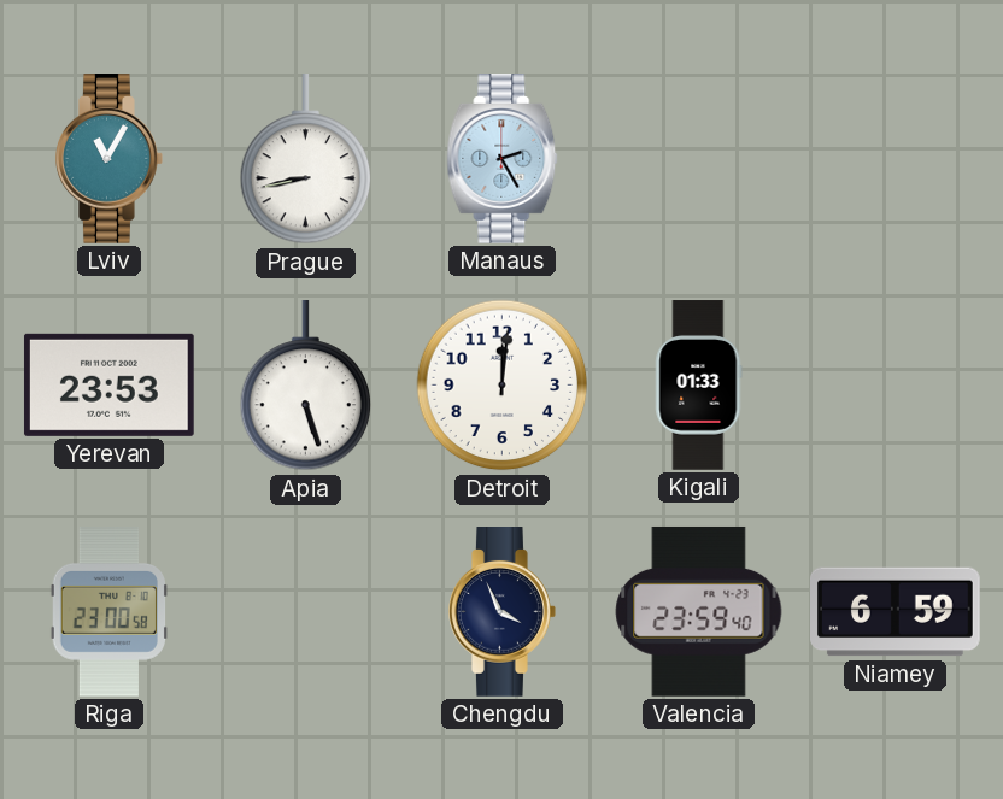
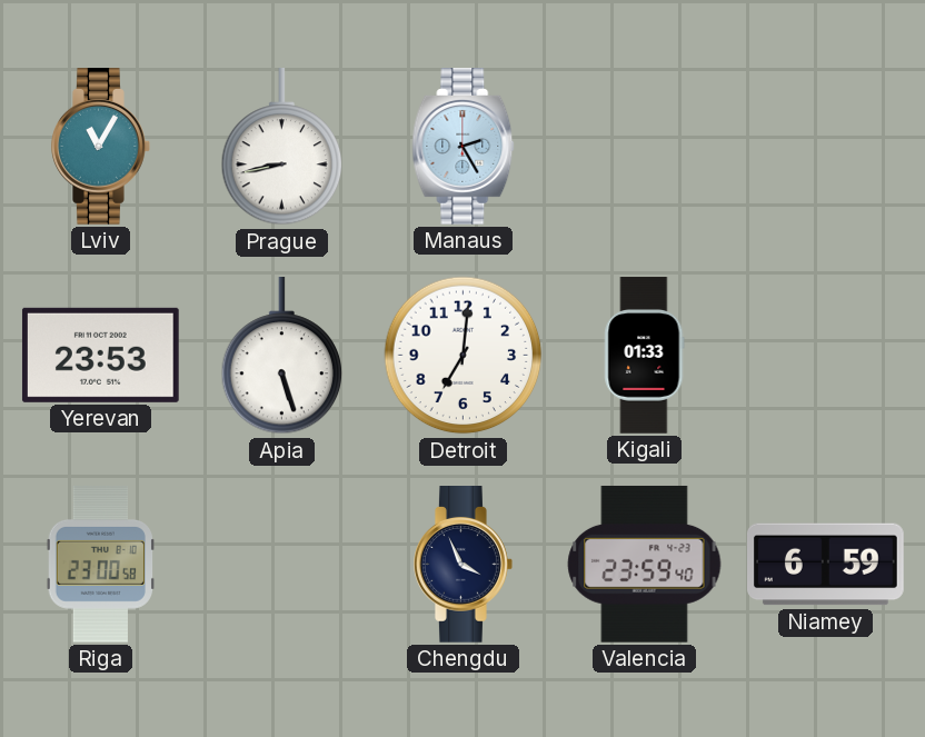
Detroit: 12:01 -> 7:01 (464, 356)
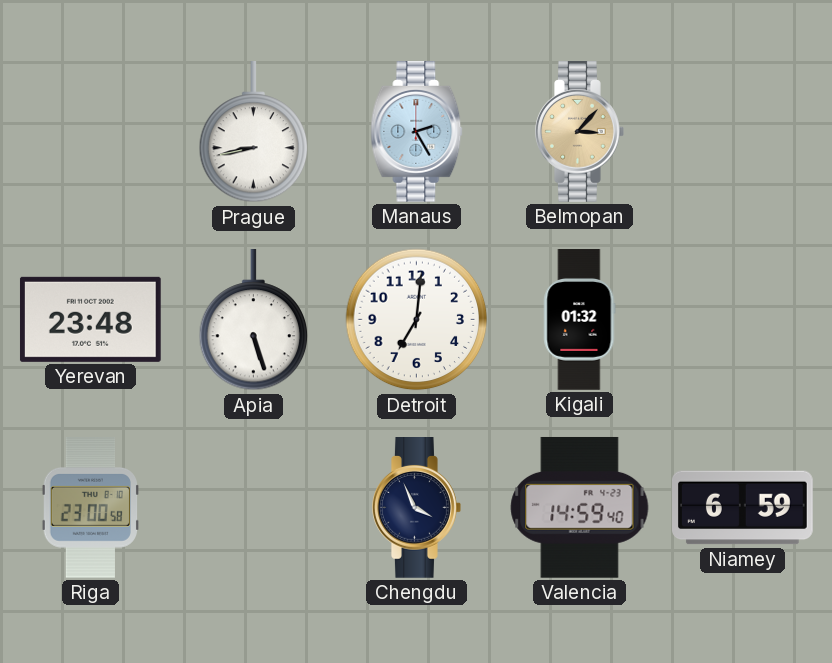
Lviv: 11:05 -> none (101, 147)
Belmopan: none -> 3:07 (580, 132)
Yerevan: 23:53 -> 23:48 (90, 319)
Kigali: 01:33 -> 01:32 (580, 320)
Valencia: 23:59 -> 14:59 (580, 507)
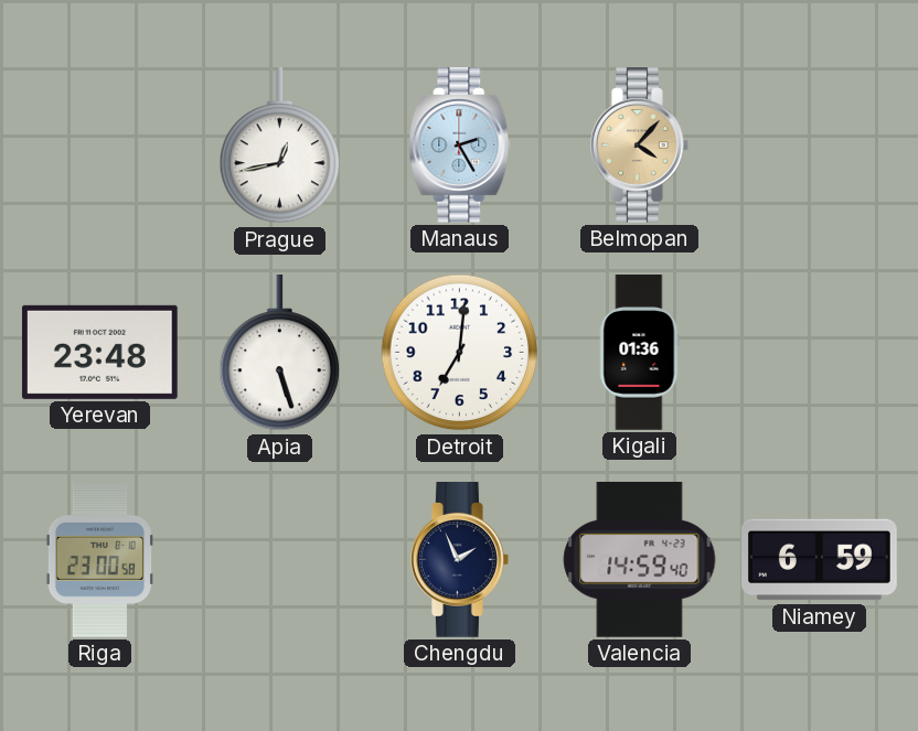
Prague: 8:43 -> 12:43 (280, 146)
Belmopan: 3:07 -> 4:07 (640, 146)
Kigali: 01:32 -> 01:36 (640, 353)
Chengdu: 3:56 -> 1:56 (460, 560)
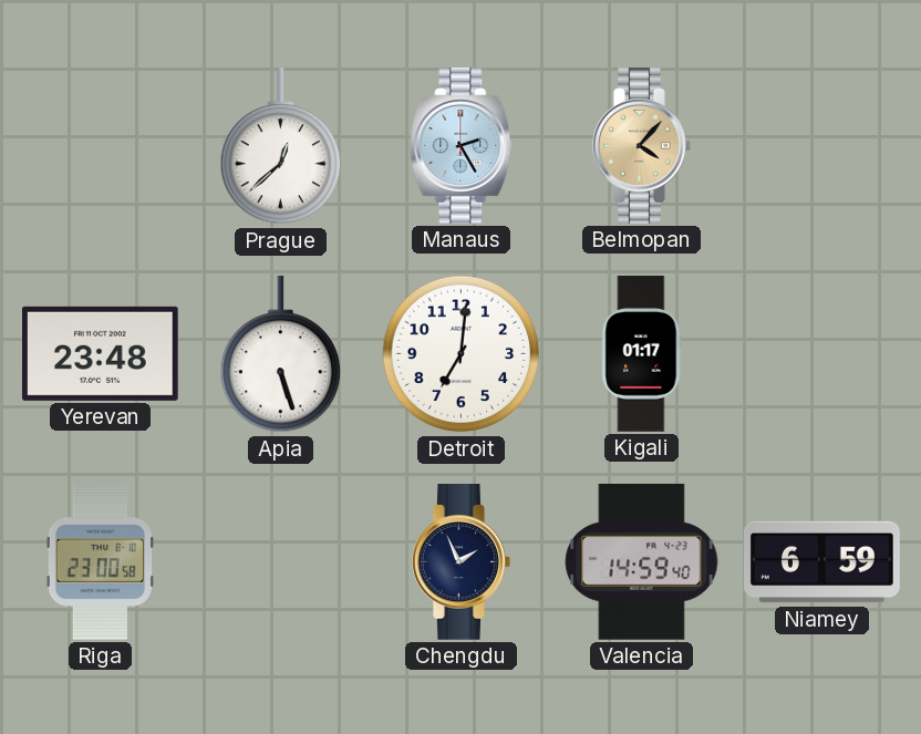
Prague: 12:43 -> 12:38 (281, 146)
Kigali: 01:36 -> 01:17 (642, 354)
